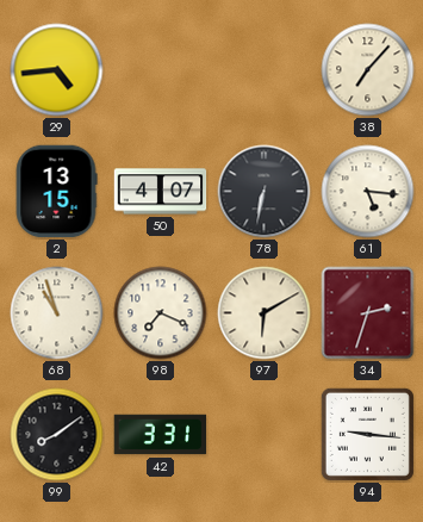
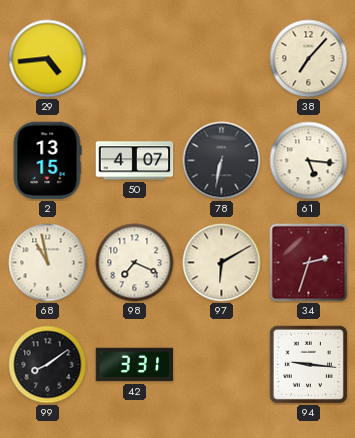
68: 10:57 -> 10:58 (48, 263)
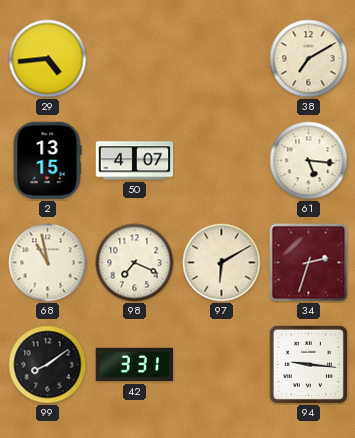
38: 7:07 -> 7:10 (309, 59)
78: 6:32 -> none (222, 161)
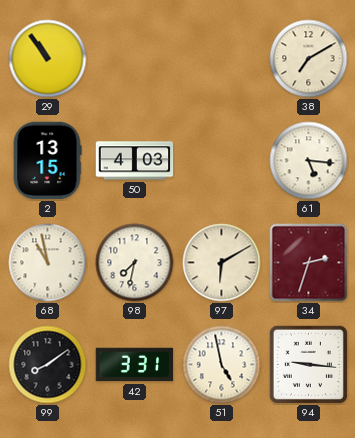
29: 4:44 -> 10:54 (48, 59)
50: 4:07 -> 4:03 (135, 161)
98: 7:19 -> 7:32 (135, 263)
51: none -> 4:58 (222, 365)
